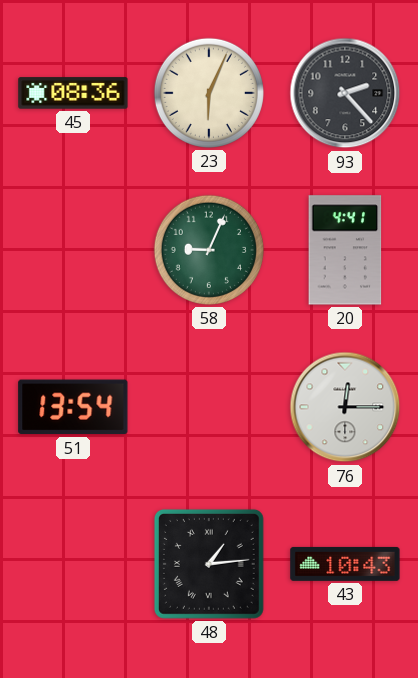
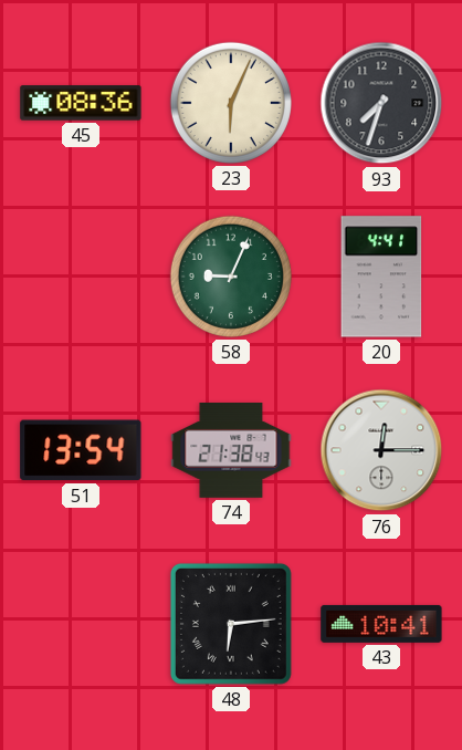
93: 2:23 -> 7:33 (381, 103)
74: none -> 21:38 (231, 450)
48: 1:14 -> 6:14 (231, 624)
43: 10:43 -> 10:41 (381, 624)
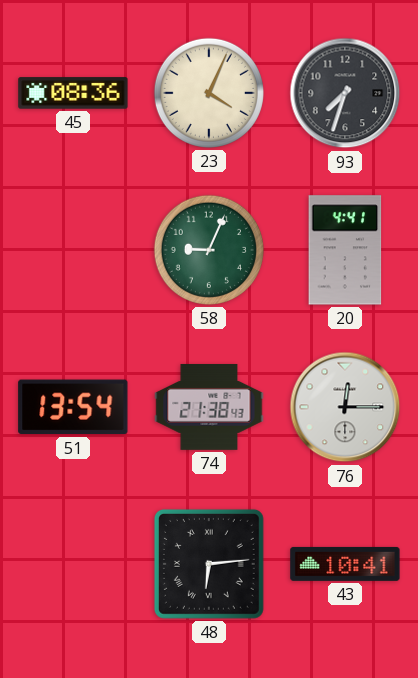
23: 6:04 -> 4:04 (209, 93)
